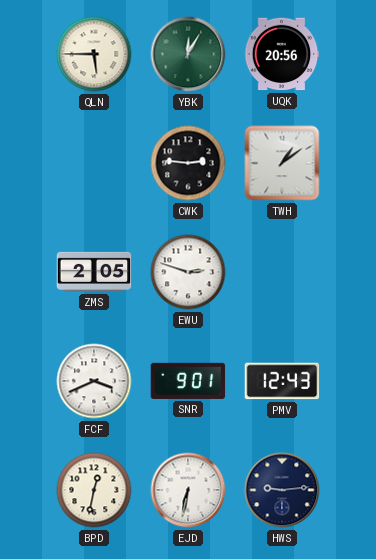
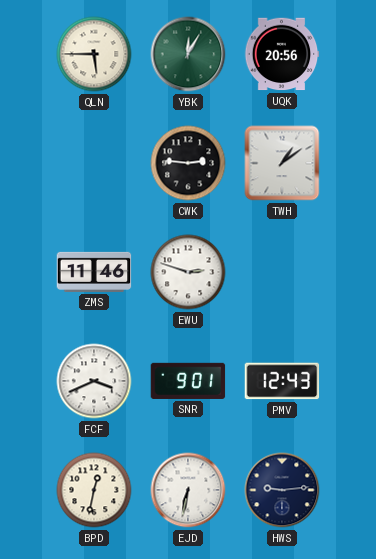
ZMS: 2:05 -> 11:46 (94, 272)
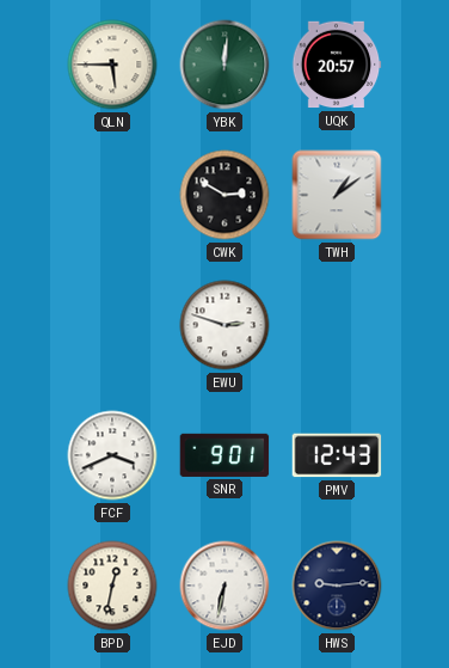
YBK: 12:05 -> 12:01 (224, 65)
UQK: 20:56 -> 20:57 (337, 65)
CWK: 2:46 -> 2:50 (224, 195)
ZMS: 11:46 -> none (94, 272)
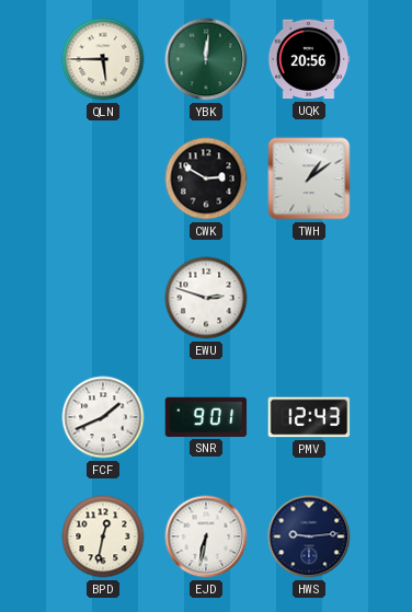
UQK: 20:57 -> 20:56 (309, 59)
FCF: 3:41 -> 1:41 (103, 417)
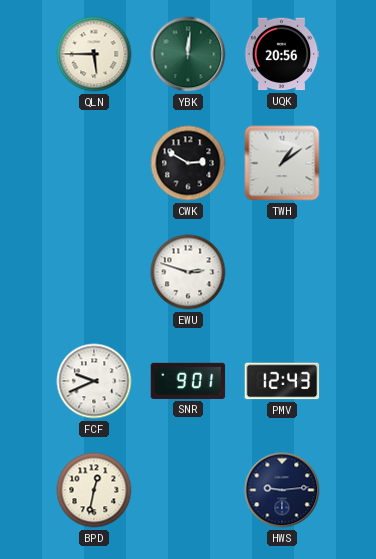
FCF: 1:41 -> 9:41 (94, 381)
EJD: 6:32 -> none (206, 536)
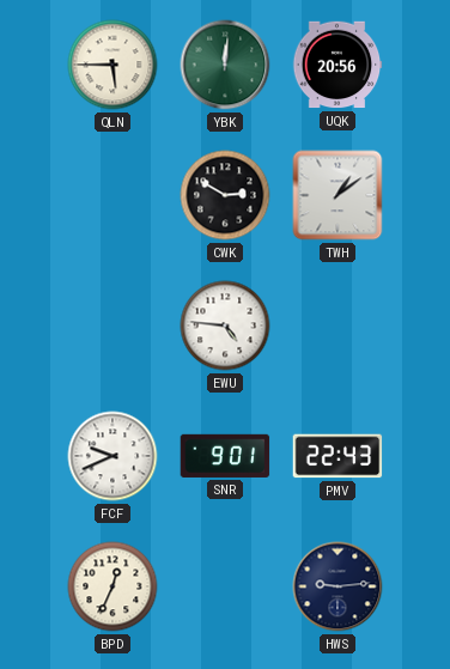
EWU: 2:48 -> 4:46 (225, 326)
PMV: 12:43 -> 22:43 (337, 456)
BPD: 12:32 -> 12:34 (113, 586)
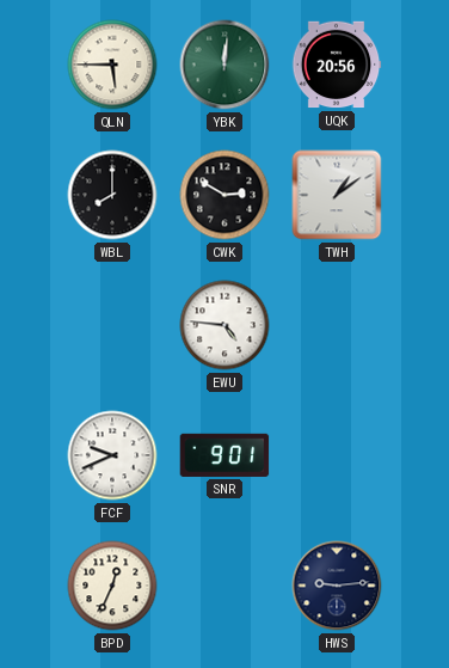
WBL: none -> 8:00 (112, 195)
PMV: 22:43 -> none (337, 456)
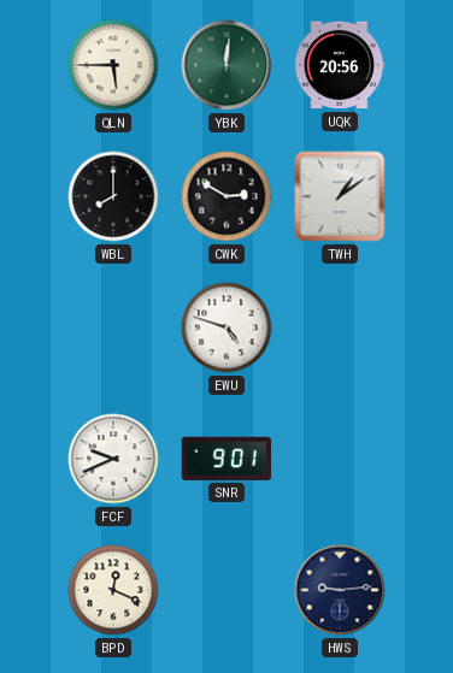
EWU: 4:46 -> 4:48 (226, 327)
BPD: 12:34 -> 12:19 (113, 590)
